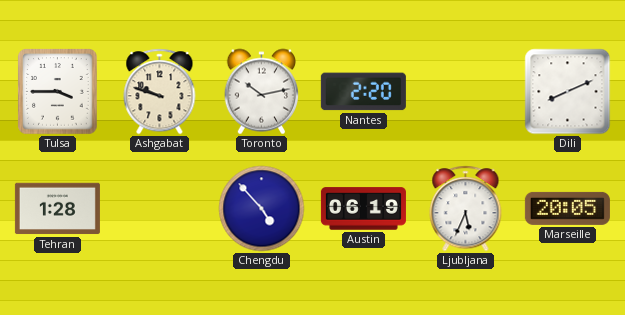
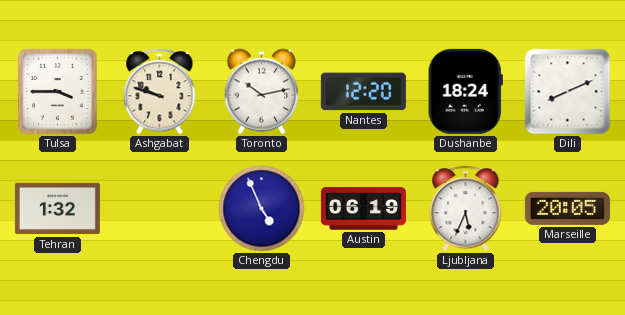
Nantes: 2:20 -> 12:20 (363, 92)
Dushanbe: none -> 18:24 (465, 91)
Tehran: 1:28 -> 1:32 (57, 209)
Chengdu: 4:53 -> 4:56 (262, 209)
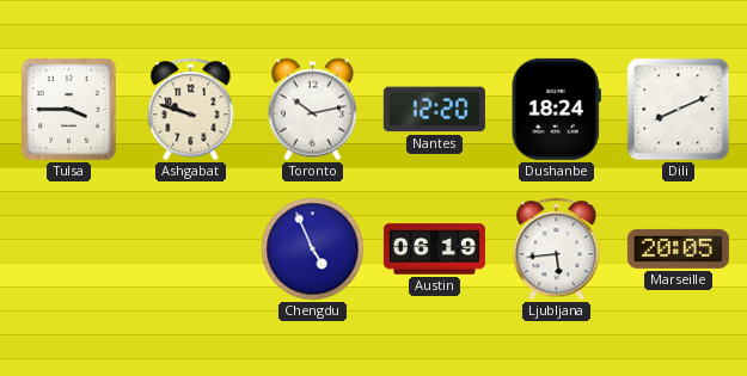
Tehran: 1:32 -> none (57, 209)
Ljubljana: 5:34 -> 5:44 (557, 249)
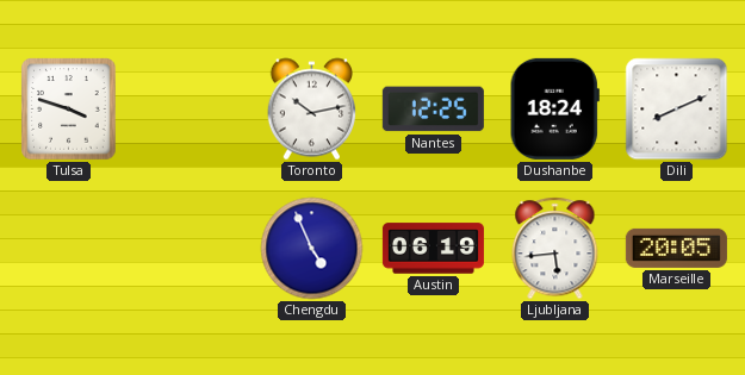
Tulsa: 3:45 -> 3:48 (69, 110)
Ashgabat: 9:48 -> none (191, 110)
Nantes: 12:20 -> 12:25 (433, 110)
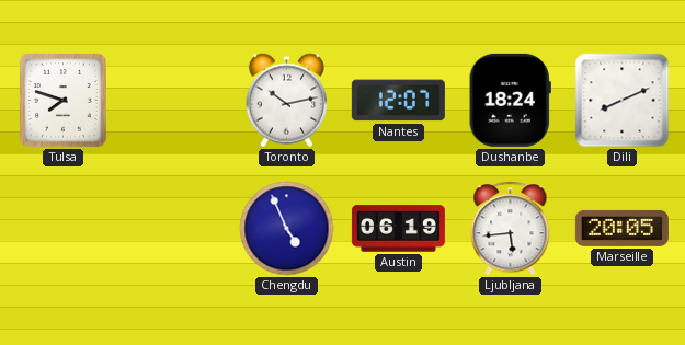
Tulsa: 3:48 -> 7:48 (64, 101)
Nantes: 12:25 -> 12:07 (398, 101)
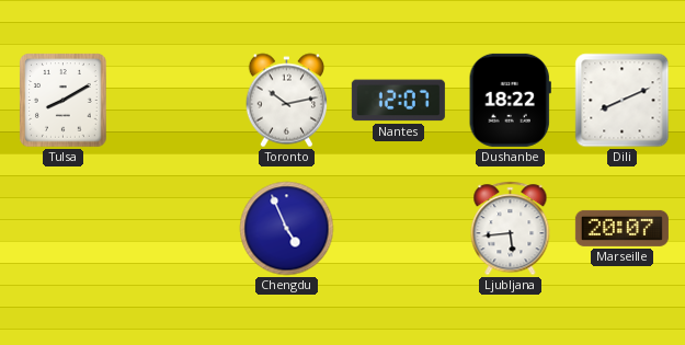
Tulsa: 7:48 -> 8:10 (64, 101)
Dushanbe: 18:24 -> 18:22 (510, 100)
Austin: 06:19 -> none (398, 229)
Marseille: 20:05 -> 20:07 (621, 228)
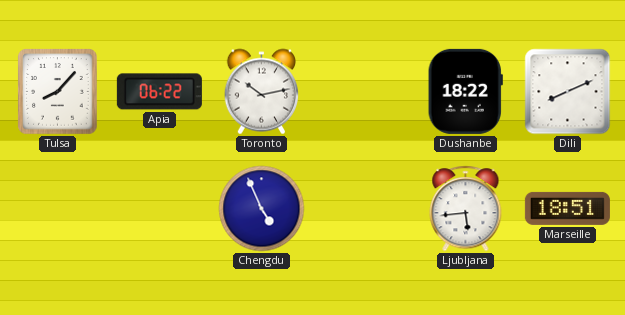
Tulsa: 8:10 -> 8:07 (58, 92)
Apia: none -> 06:22 (159, 92)
Nantes: 12:07 -> none (398, 101)
Marseille: 20:07 -> 18:51 (567, 208)
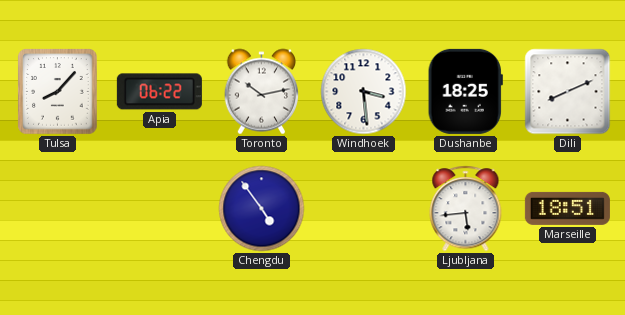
Windhoek: none -> 3:29 (364, 92)
Dushanbe: 18:22 -> 18:25 (465, 91)
Chengdu: 4:56 -> 4:54 (262, 209)
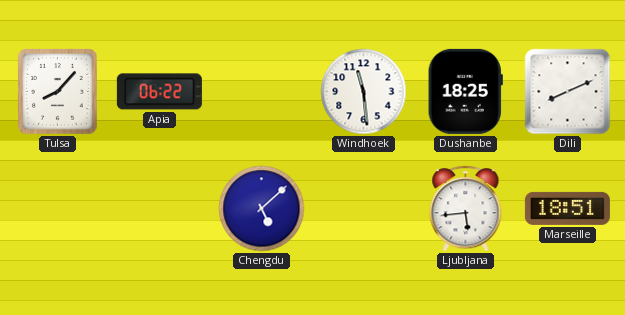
Toronto: 10:13 -> none (261, 92)
Windhoek: 3:29 -> 11:29 (364, 92)
Chengdu: 4:54 -> 5:08 (262, 209)
